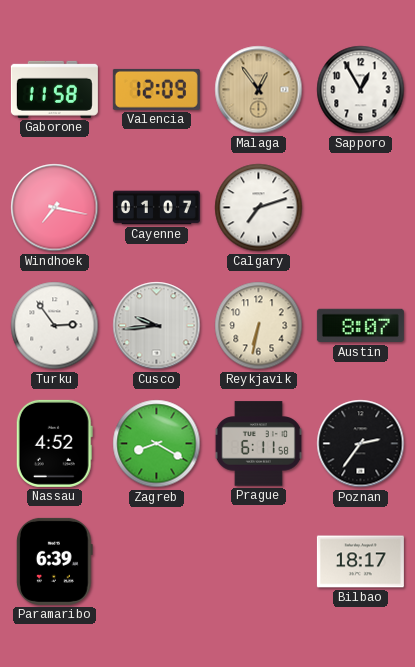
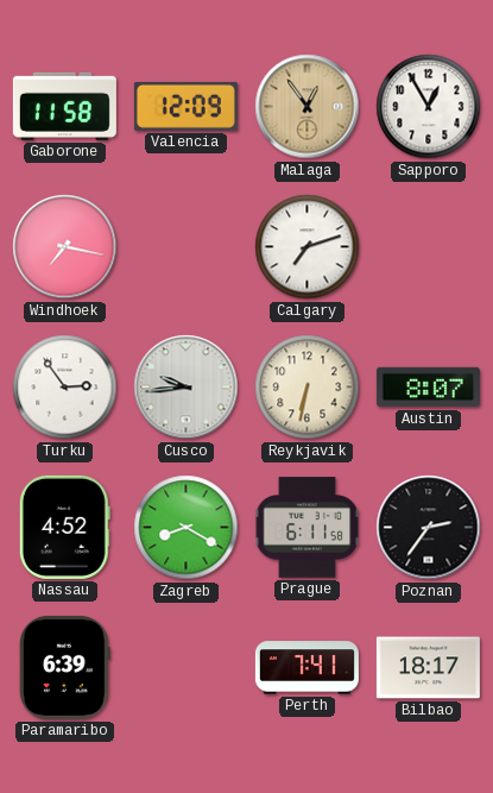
Cayenne: 01:07 -> none (156, 208)
Perth: none -> 7:41 (306, 668)
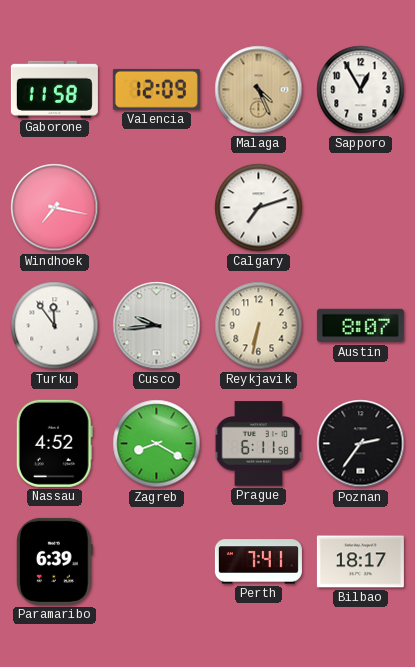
Malaga: 12:54 -> 4:26 (259, 90)
Turku: 2:54 -> 11:54 (55, 326)
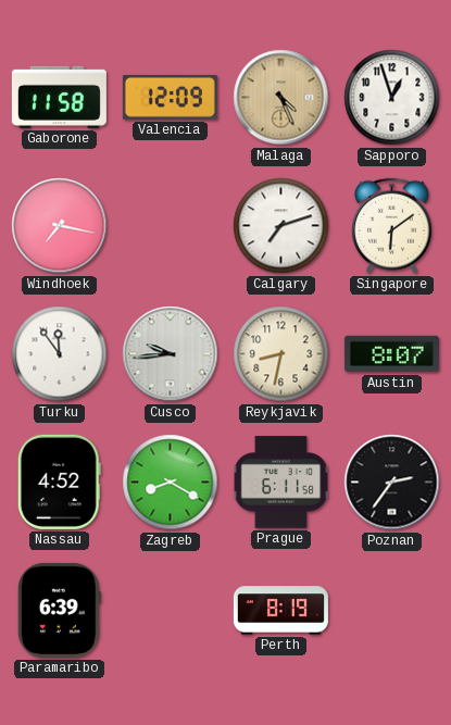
Sapporo: 12:55 -> 12:57 (392, 98)
Singapore: none -> 6:09 (391, 226)
Reykjavik: 6:32 -> 8:32 (281, 354)
Perth: 7:41 -> 8:19 (280, 611)
Bilbao: 18:17 -> none (360, 562)
